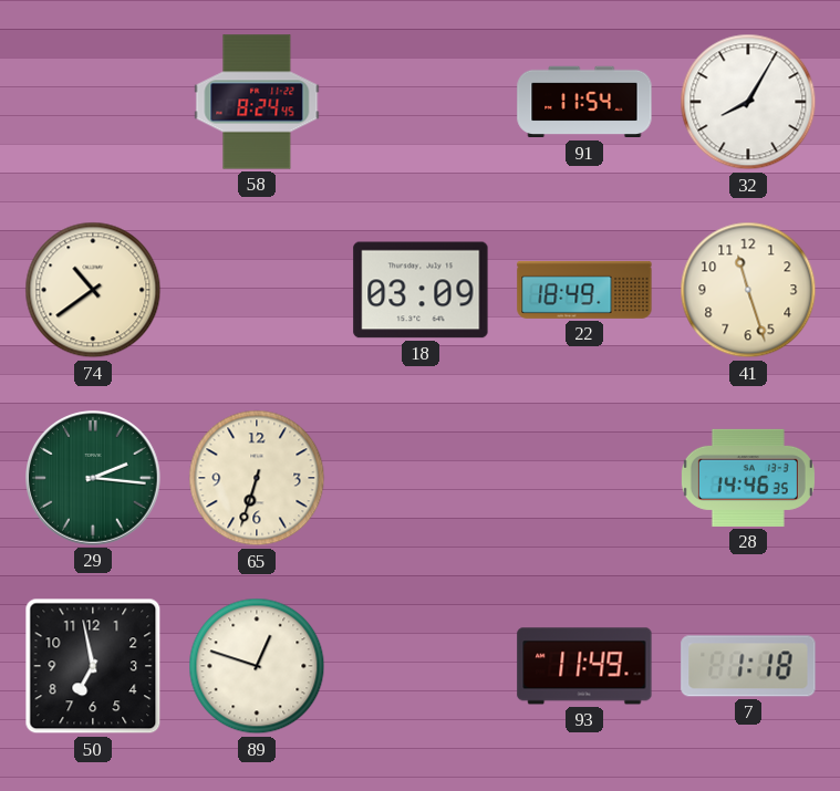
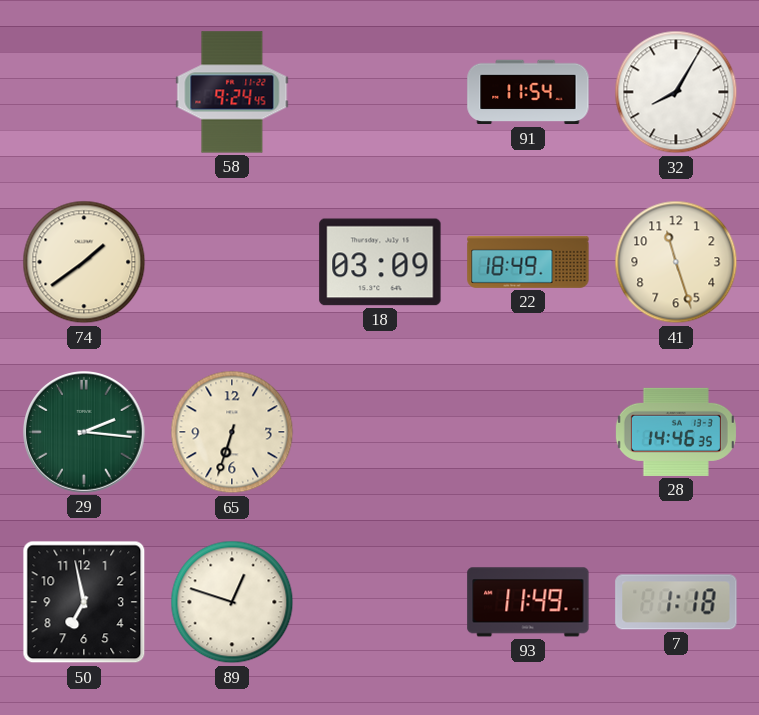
58: 8:24 -> 9:24 (232, 92)
74: 10:39 -> 1:39 (84, 262)
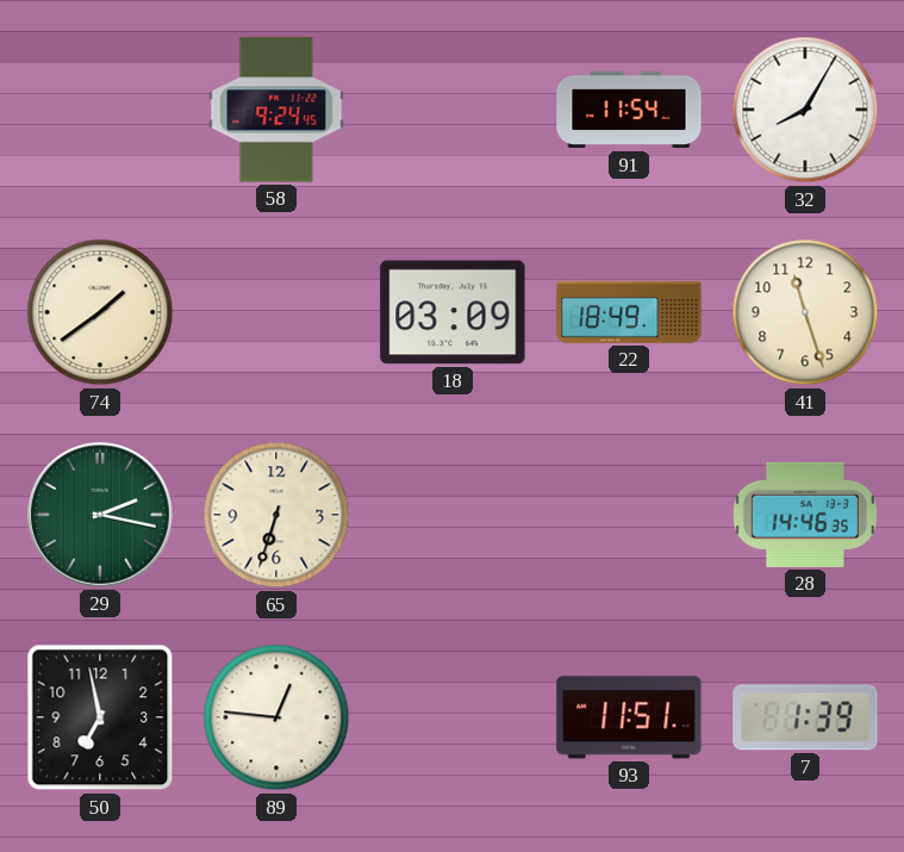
29: 2:16 -> 2:17 (101, 516)
89: 12:48 -> 12:46 (276, 717)
93: 11:49 -> 11:51 (629, 717)
7: 1:18 -> 1:39 (805, 717)
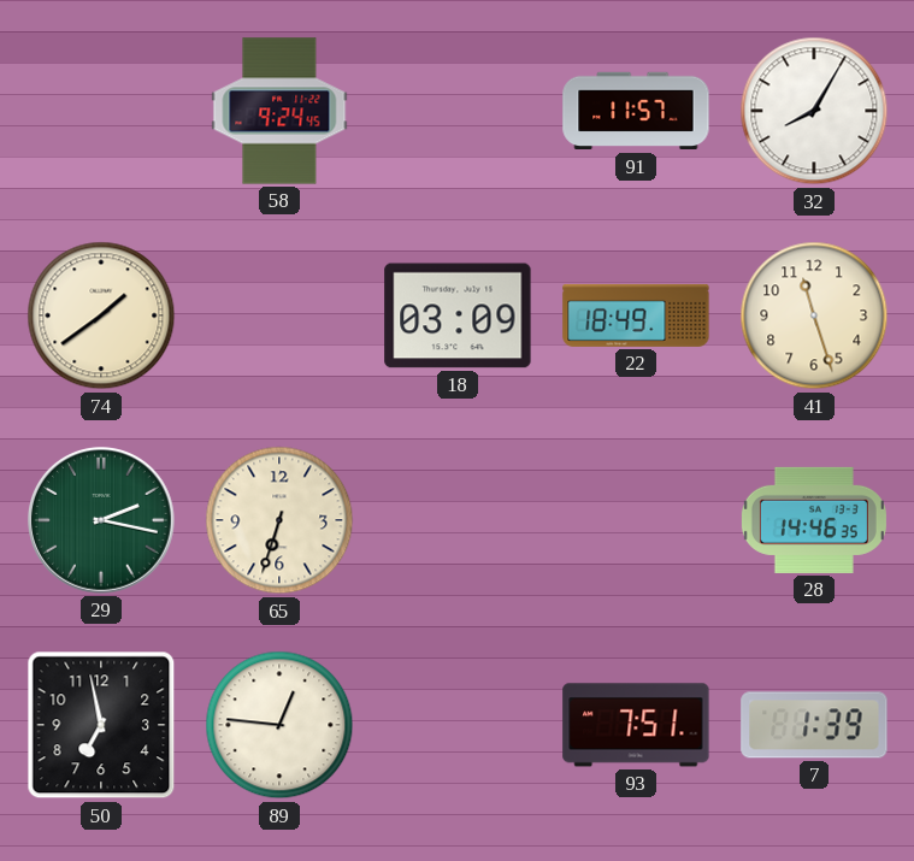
91: 11:54 -> 11:57 (636, 111)
93: 11:51 -> 7:51 (636, 725)
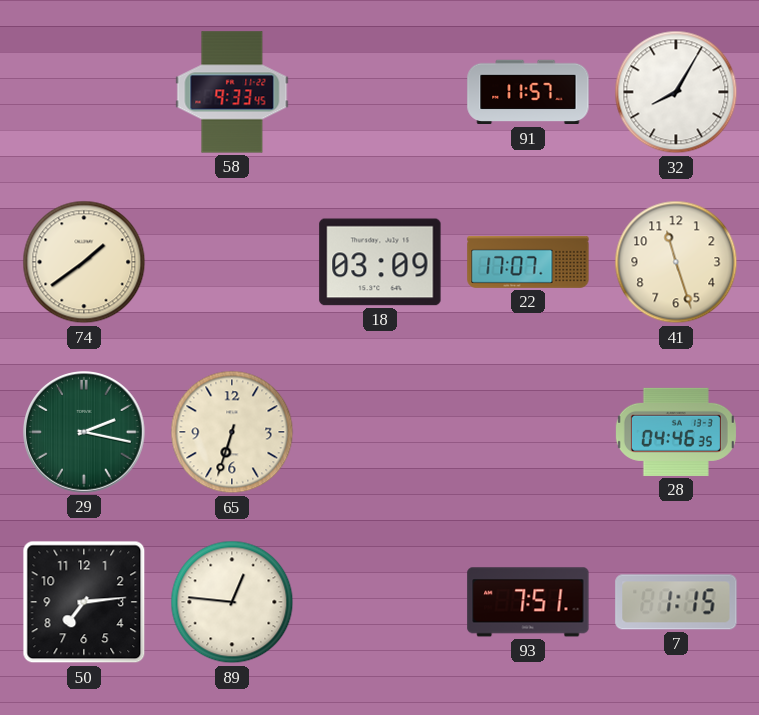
58: 9:24 -> 9:33 (232, 92)
22: 18:49 -> 17:07 (528, 262)
28: 14:46 -> 04:46 (676, 432)
50: 6:58 -> 7:14 (84, 602)
7: 1:39 -> 1:15 (676, 602)
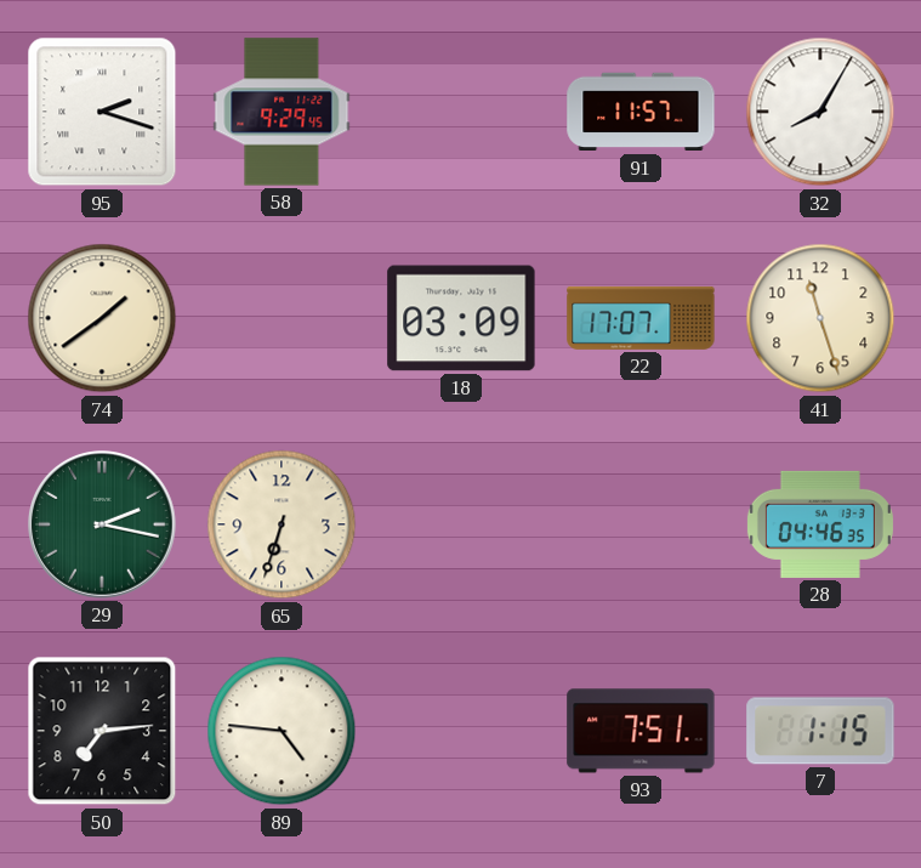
95: none -> 2:18 (102, 112)
58: 9:33 -> 9:29 (282, 112)
89: 12:46 -> 4:46 (282, 731)
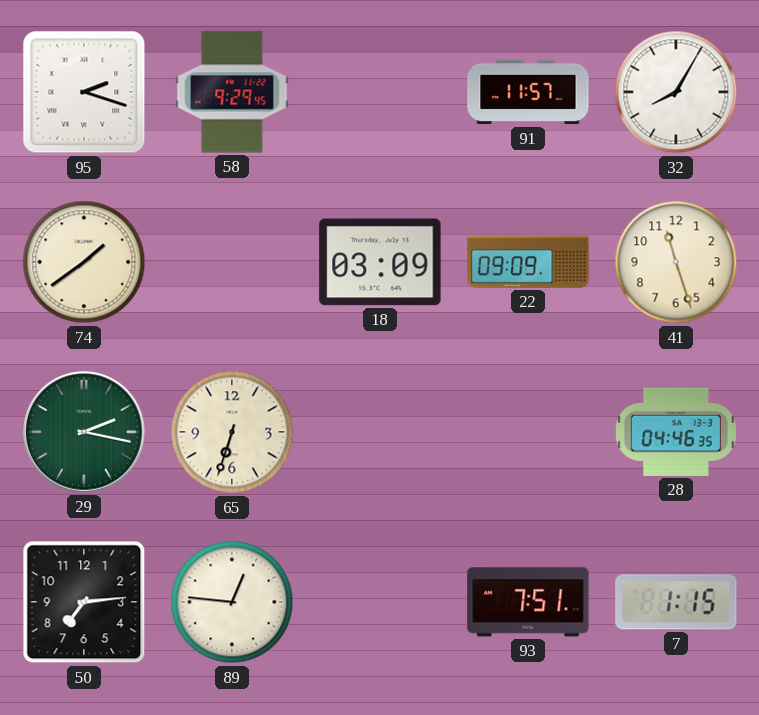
22: 17:07 -> 09:09 (528, 262)
89: 4:46 -> 12:46 (232, 602)
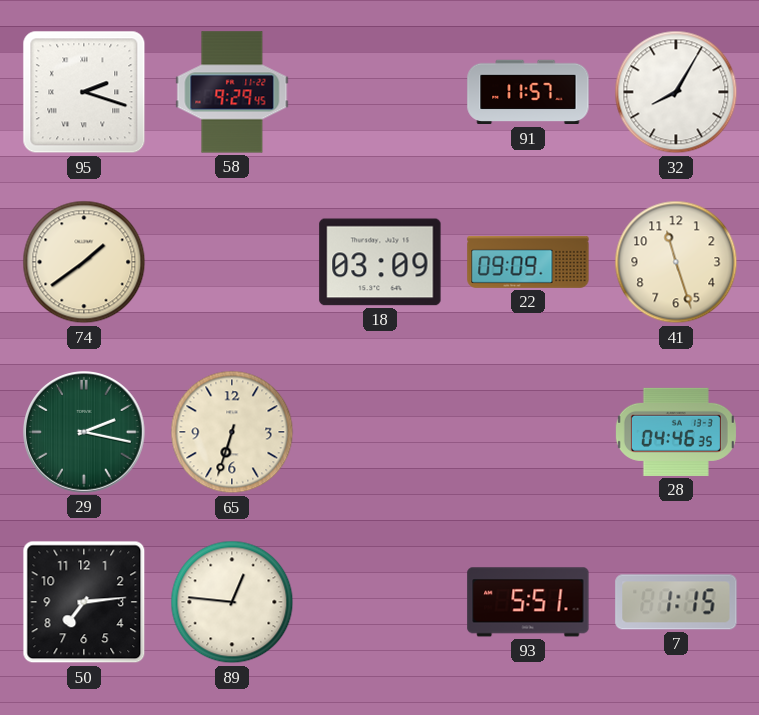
93: 7:51 -> 5:51 (528, 602)
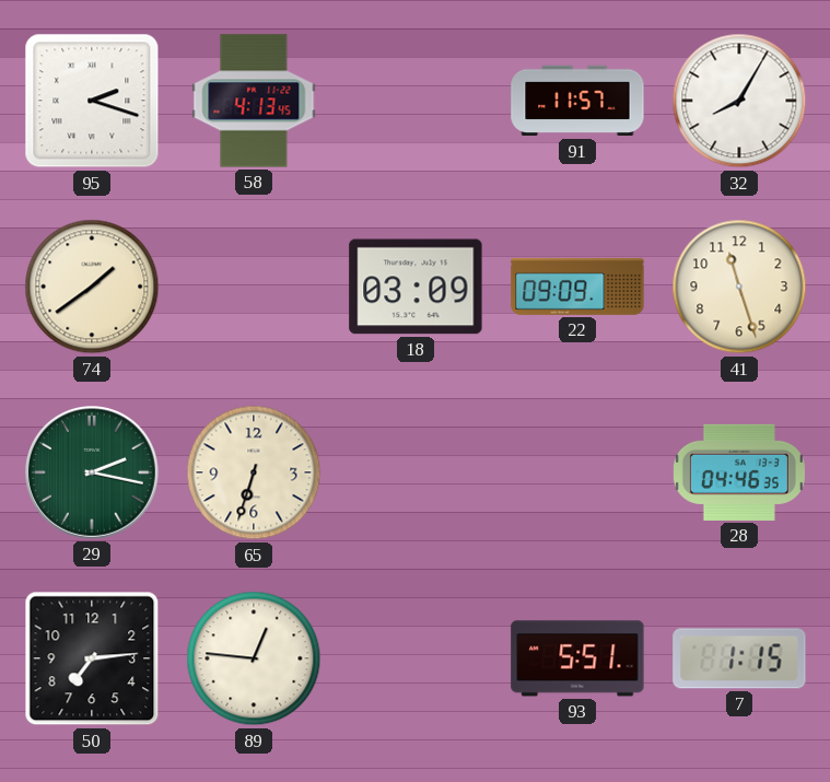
58: 9:29 -> 4:13 (254, 101)
